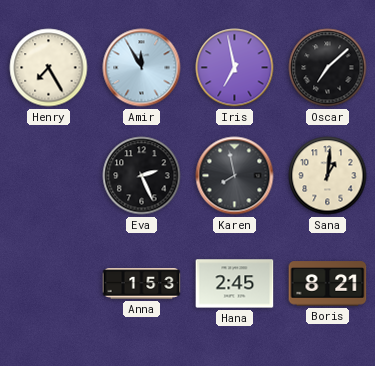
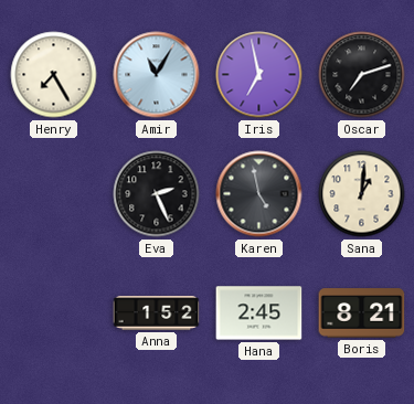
Amir: 11:55 -> 11:05 (157, 75)
Oscar: 7:08 -> 7:12 (362, 75)
Karen: 7:58 -> 4:58 (259, 194)
Anna: 1:53 -> 1:52 (157, 313)
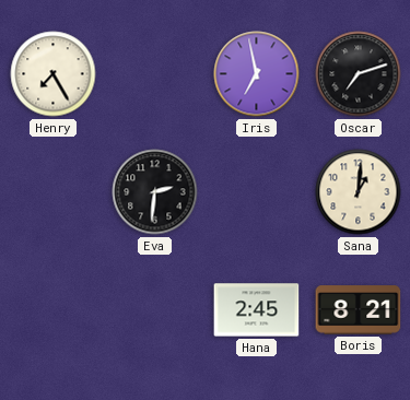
Amir: 11:05 -> none (157, 75)
Eva: 2:26 -> 2:31 (155, 192)
Karen: 4:58 -> none (259, 194)
Anna: 1:52 -> none (157, 313)
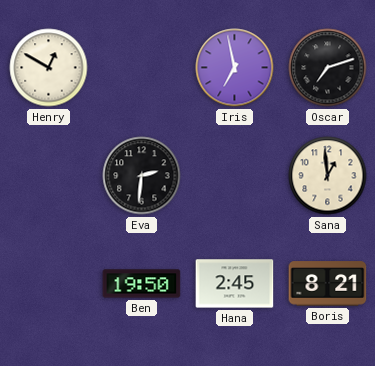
Henry: 7:25 -> 12:50 (49, 68)
Sana: 1:01 -> 12:59 (328, 176)
Ben: none -> 19:50 (142, 284)
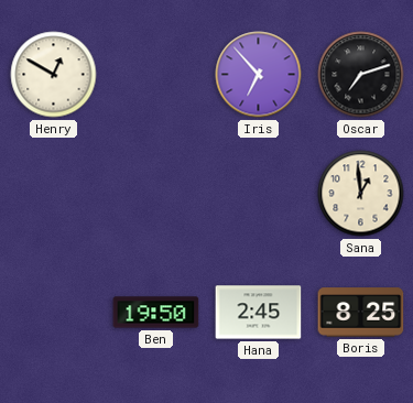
Iris: 6:58 -> 6:53 (259, 75)
Eva: 2:31 -> none (142, 176)
Boris: 8:21 -> 8:25 (361, 313)
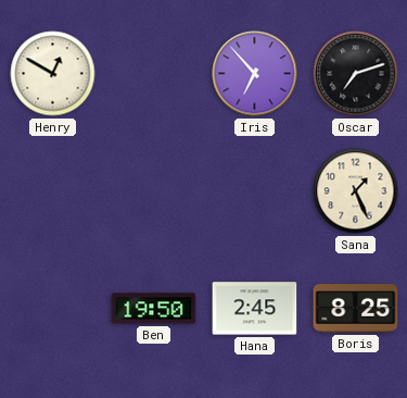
Sana: 12:59 -> 1:26 (356, 191)
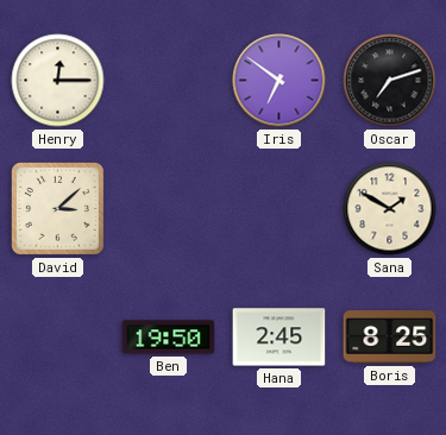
Henry: 12:50 -> 12:15 (58, 81)
Iris: 6:53 -> 6:51 (279, 81)
David: none -> 3:08 (57, 208)
Sana: 1:26 -> 1:50 (390, 209)
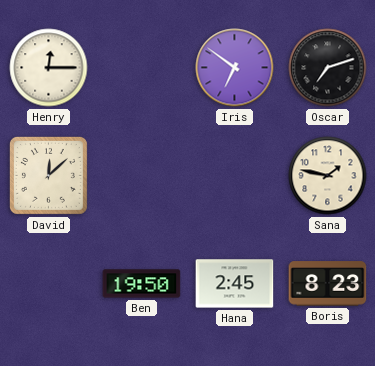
David: 3:08 -> 12:08 (48, 175)
Sana: 1:50 -> 1:47 (328, 176)
Boris: 8:25 -> 8:23 (328, 284)
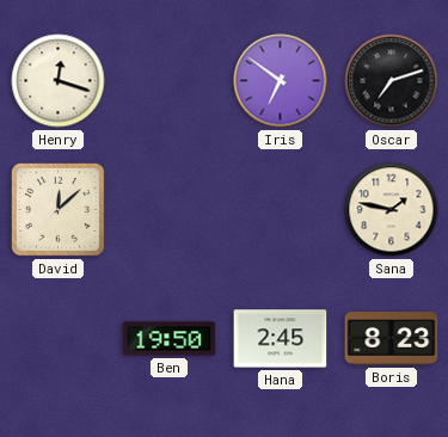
Henry: 12:15 -> 12:18 (59, 81)
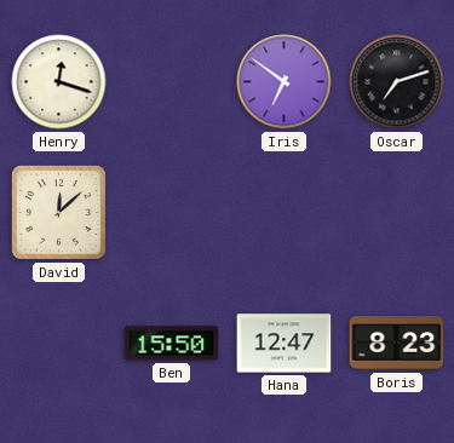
Sana: 1:47 -> none (392, 210)
Ben: 19:50 -> 15:50 (172, 344)
Hana: 2:45 -> 12:47 (285, 344)
